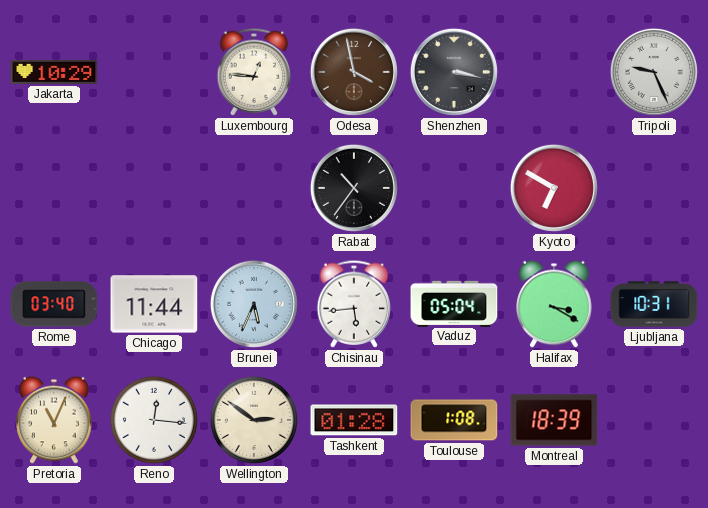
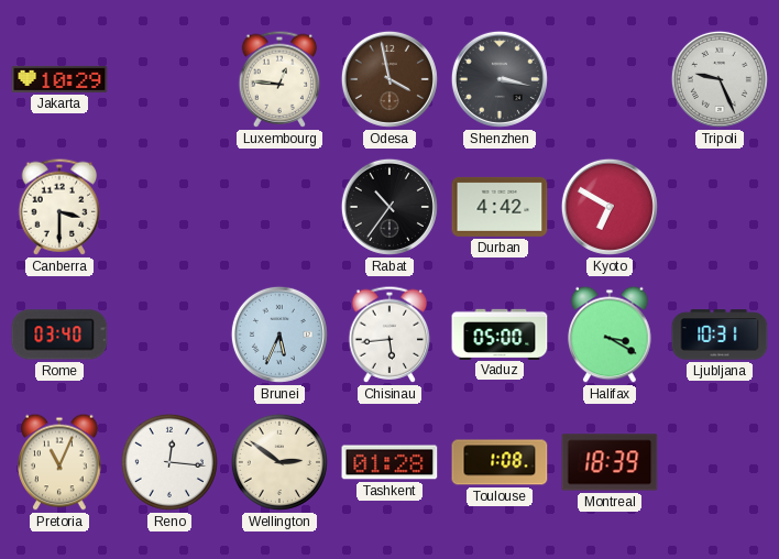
Canberra: none -> 3:30 (59, 207)
Durban: none -> 4:42 (500, 207)
Chicago: 11:44 -> none (154, 304)
Vaduz: 05:04 -> 05:00 (500, 333)
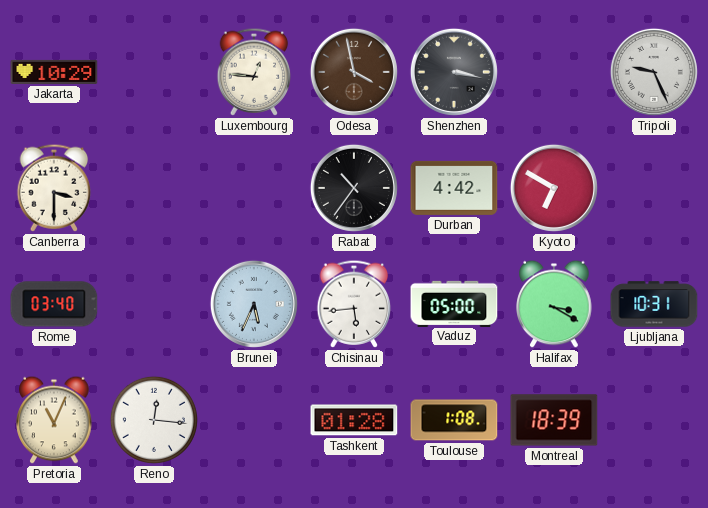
Wellington: 2:51 -> none (279, 462)
